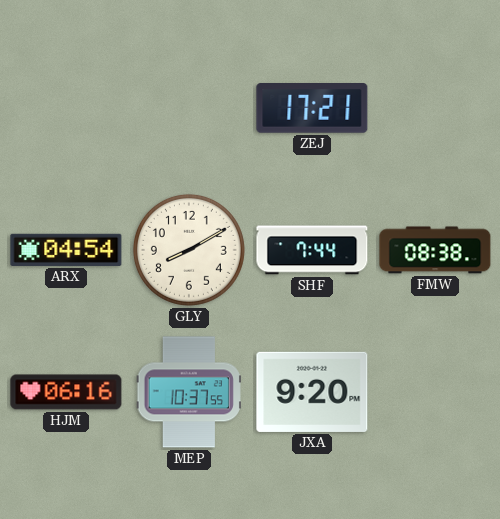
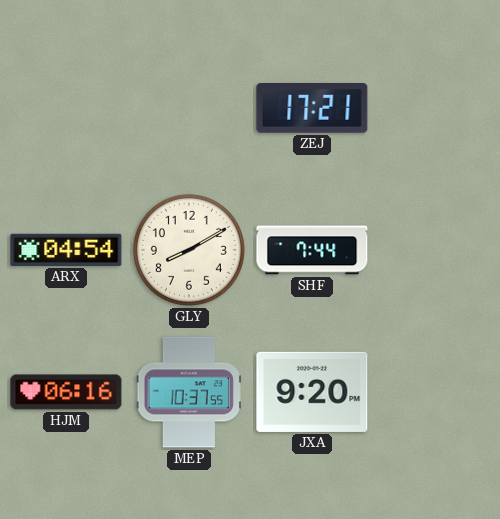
FMW: 08:38 -> none (435, 250)
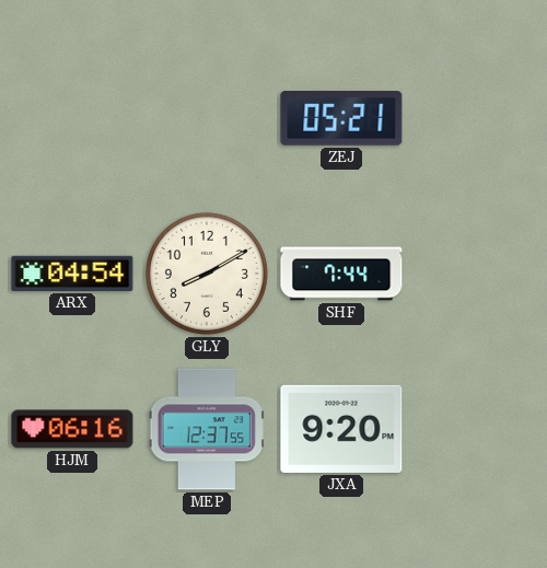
ZEJ: 17:21 -> 05:21 (341, 118)
MEP: 10:37 -> 12:37 (207, 429)
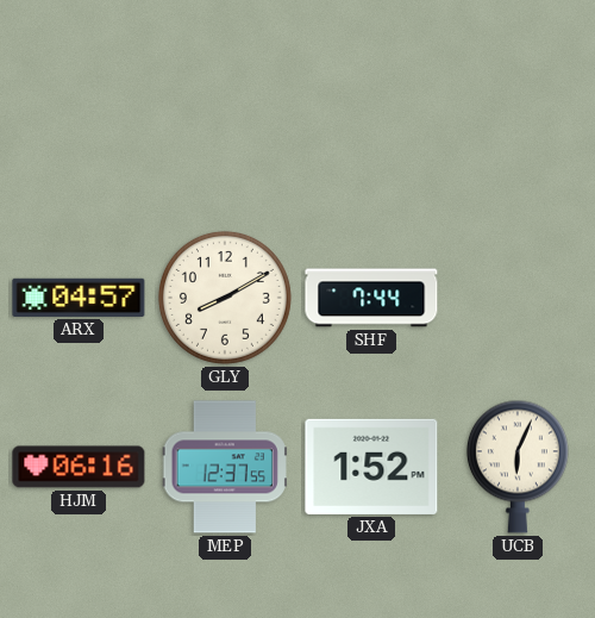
ZEJ: 05:21 -> none (341, 118)
ARX: 04:54 -> 04:57 (79, 298)
JXA: 9:20 -> 1:52 (371, 467)
UCB: none -> 6:04 (518, 467)
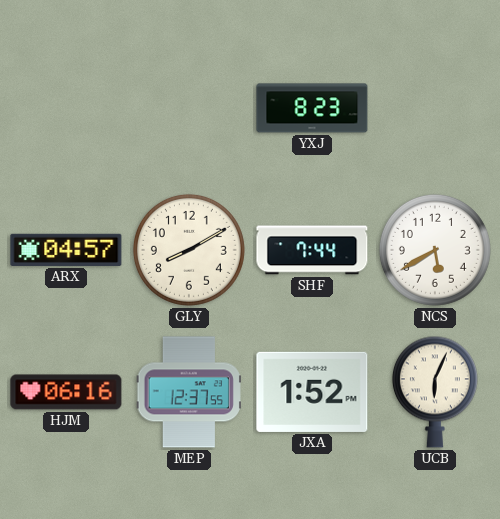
YXJ: none -> 8:23 (312, 108)
NCS: none -> 5:40 (435, 250)
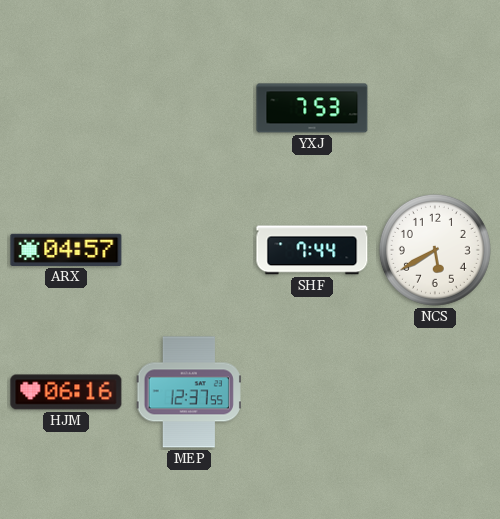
YXJ: 8:23 -> 7:53 (312, 108)
GLY: 8:10 -> none (189, 250)
JXA: 1:52 -> none (312, 392)
UCB: 6:04 -> none (435, 392)
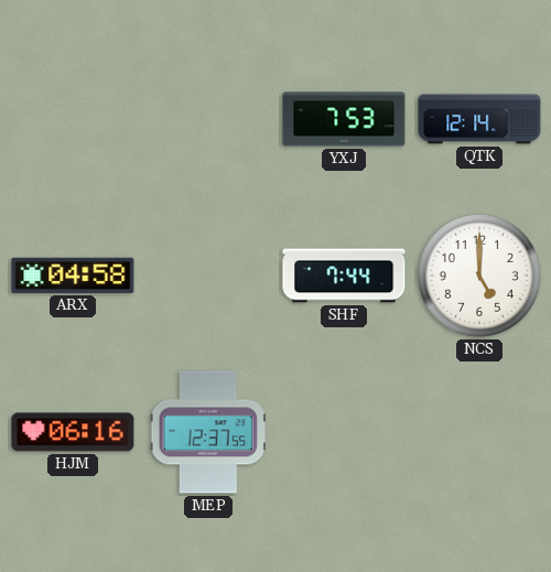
QTK: none -> 12:14 (479, 119)
ARX: 04:57 -> 04:58 (73, 276)
NCS: 5:40 -> 5:00 (479, 276)
